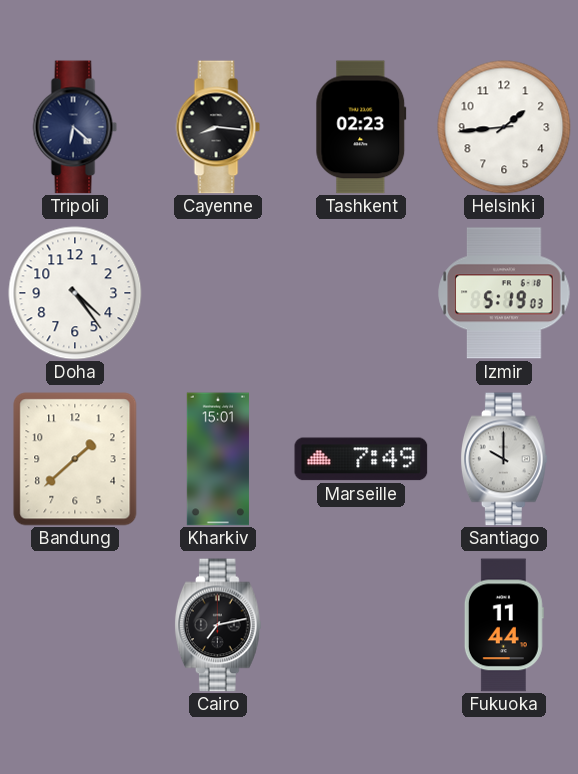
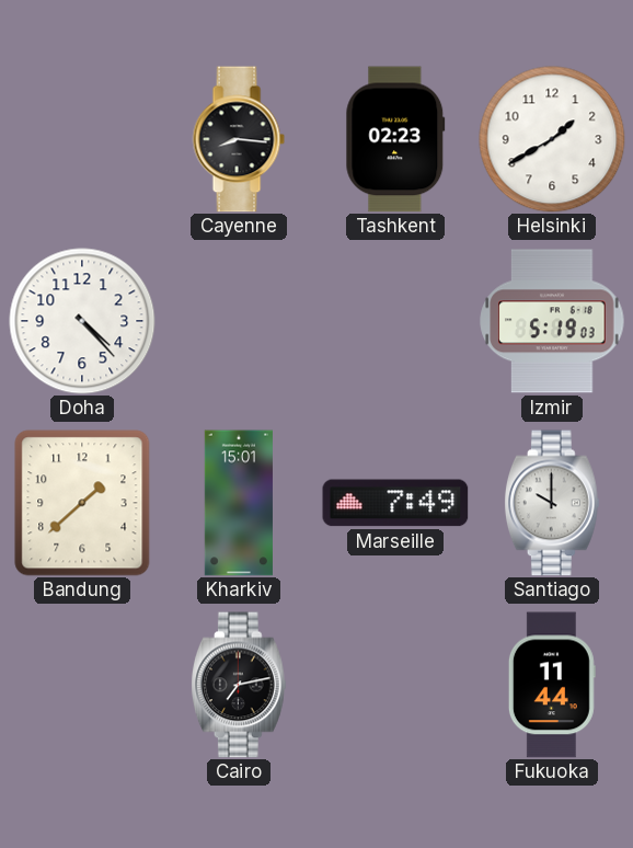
Tripoli: 6:22 -> none (75, 127)
Helsinki: 1:44 -> 1:40 (552, 139)
Doha: 4:24 -> 4:23 (82, 321)
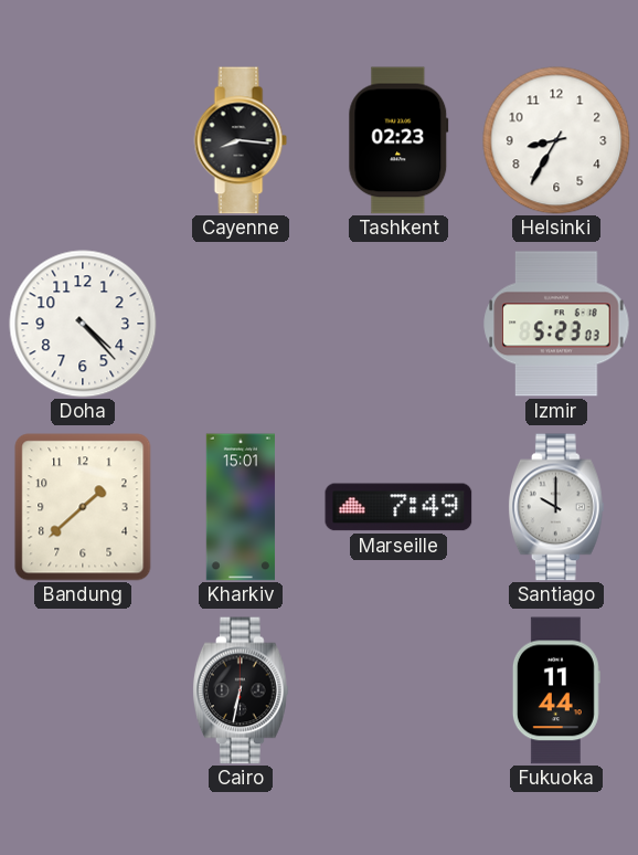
Helsinki: 1:40 -> 8:35 (556, 140)
Izmir: 5:19 -> 5:23 (556, 324)
Cairo: 7:13 -> 6:32 (241, 690)
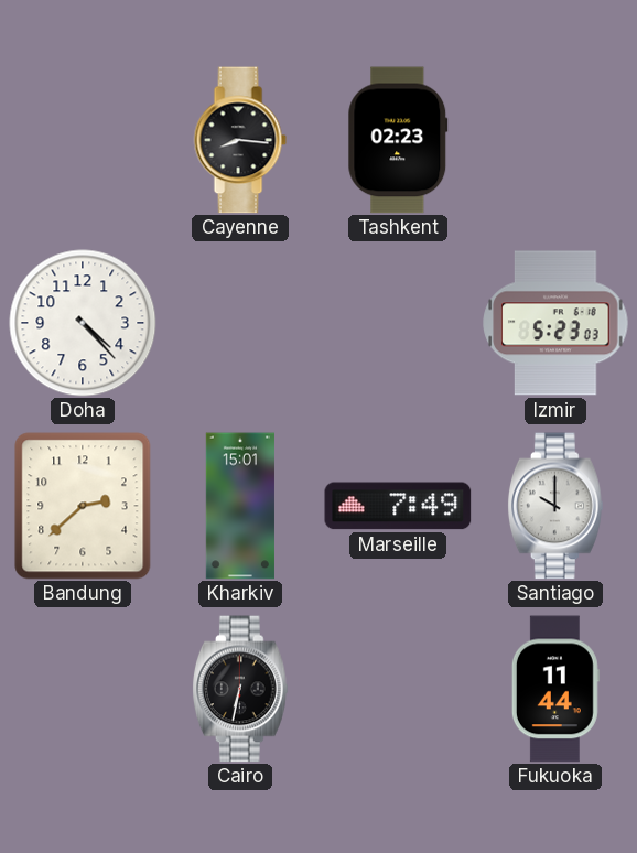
Helsinki: 8:35 -> none (556, 140)
Bandung: 1:38 -> 2:38 (83, 506)
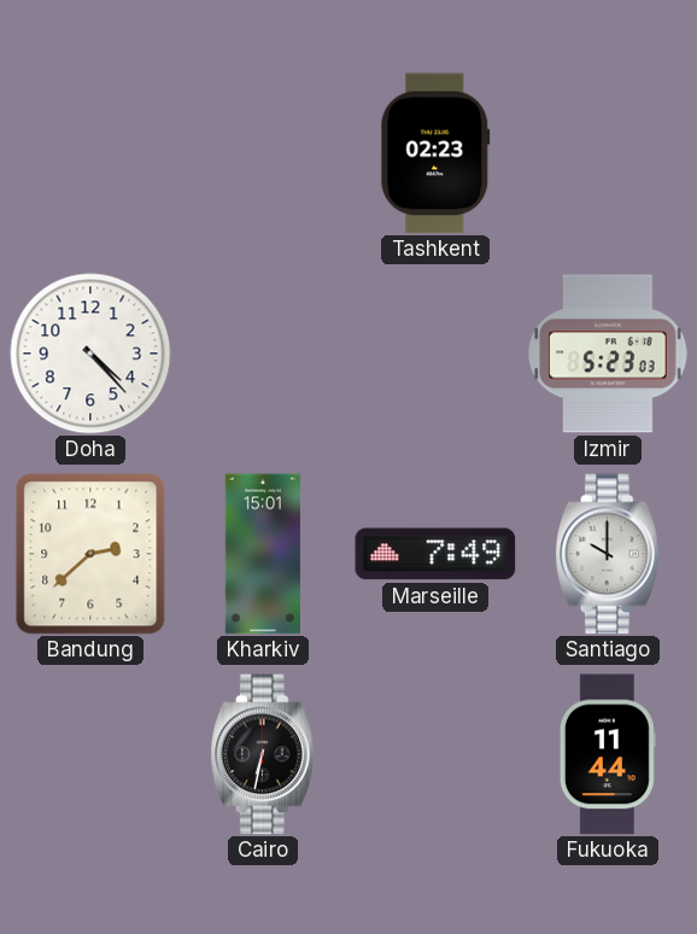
Cayenne: 8:16 -> none (240, 140)
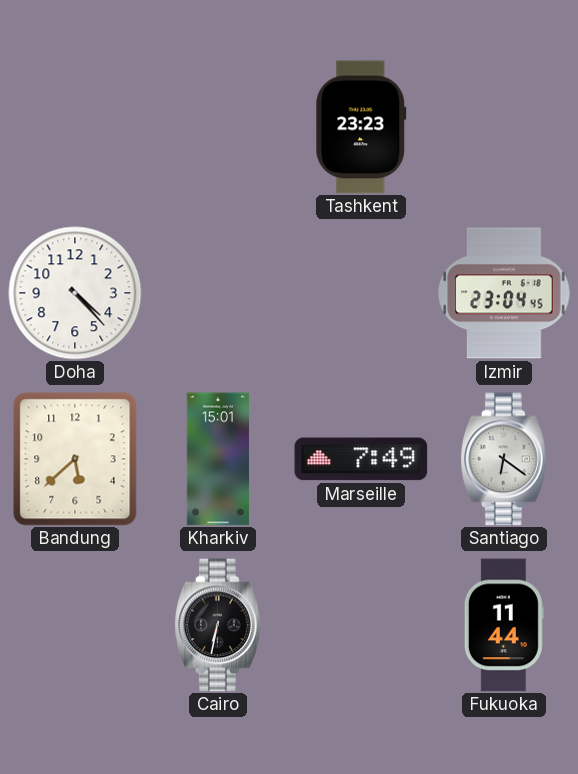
Tashkent: 02:23 -> 23:23 (361, 127)
Izmir: 5:23 -> 23:04 (504, 293)
Bandung: 2:38 -> 5:38 (75, 459)
Santiago: 10:00 -> 6:21 (504, 459)
